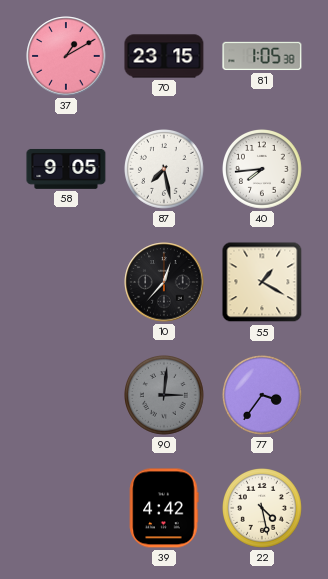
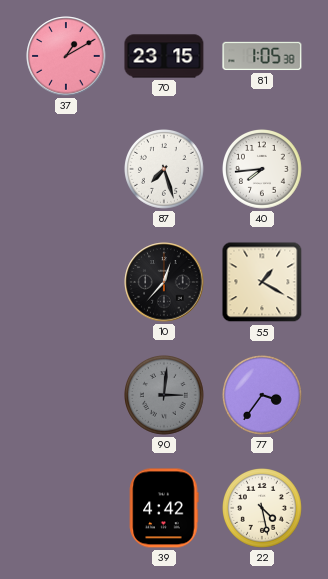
58: 9:05 -> none (66, 169)
87: 7:28 -> 7:27 (165, 170)
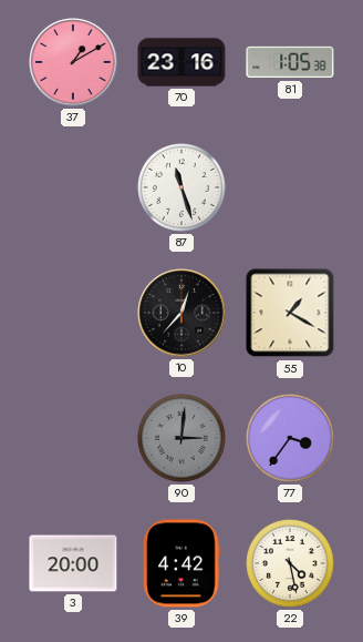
70: 23:15 -> 23:16 (181, 62)
87: 7:27 -> 11:27 (183, 188)
40: 7:44 -> none (263, 170)
3: none -> 20:00 (73, 563)
